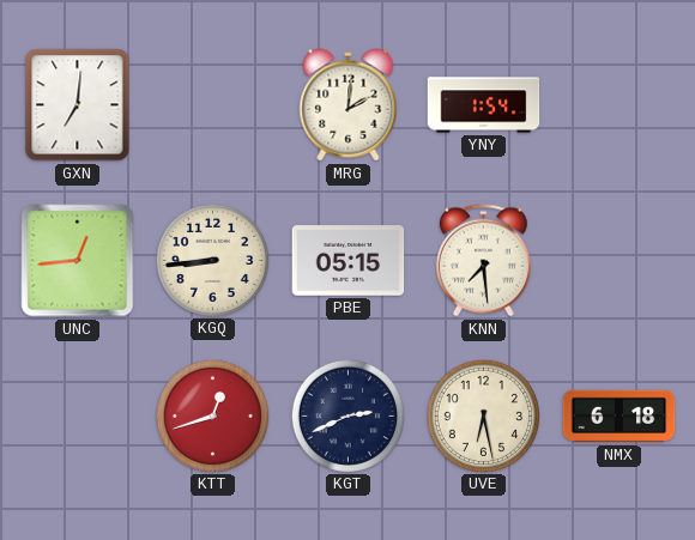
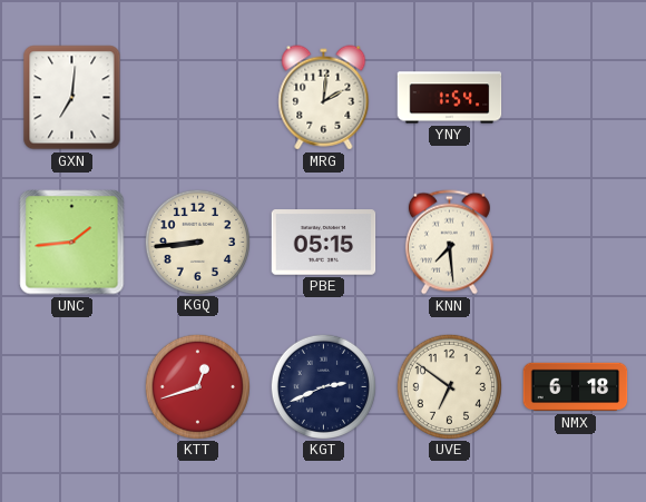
UNC: 12:44 -> 1:44 (72, 243)
UVE: 6:28 -> 6:51 (449, 386)
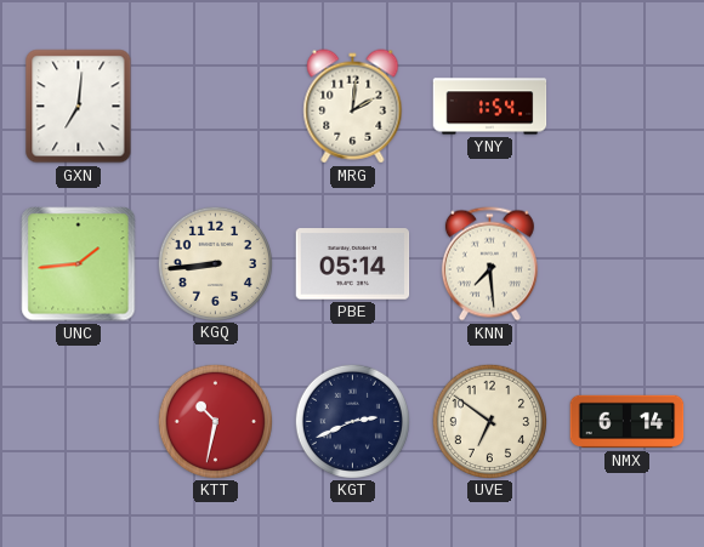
PBE: 05:15 -> 05:14 (353, 264)
KTT: 12:42 -> 10:32 (215, 421)
NMX: 6:18 -> 6:14 (628, 422)
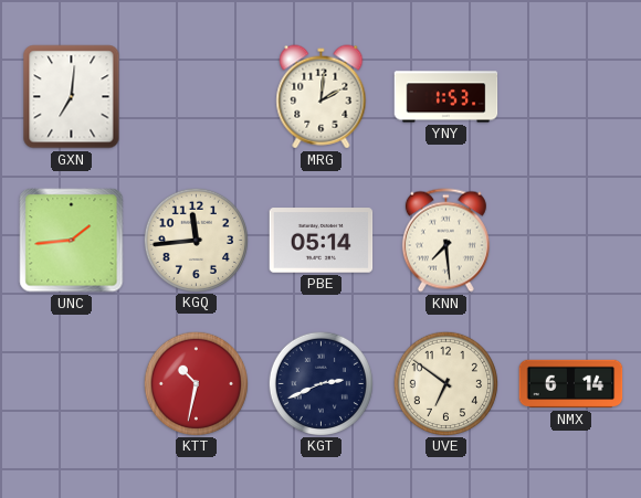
YNY: 1:54 -> 1:53 (446, 97)
KGQ: 8:44 -> 11:44 (196, 240)
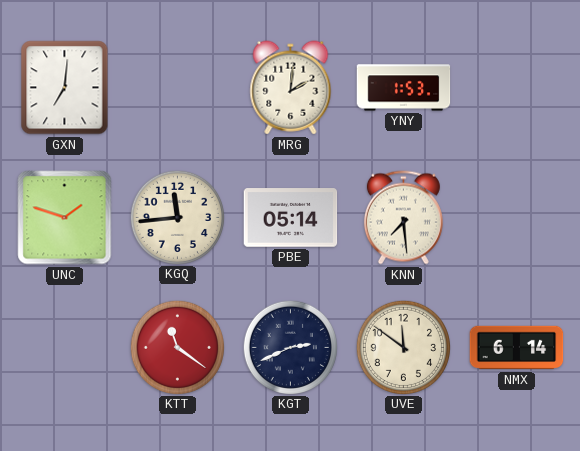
UNC: 1:44 -> 1:48 (65, 218)
KTT: 10:32 -> 11:21 (177, 347)
UVE: 6:51 -> 11:51 (403, 347)
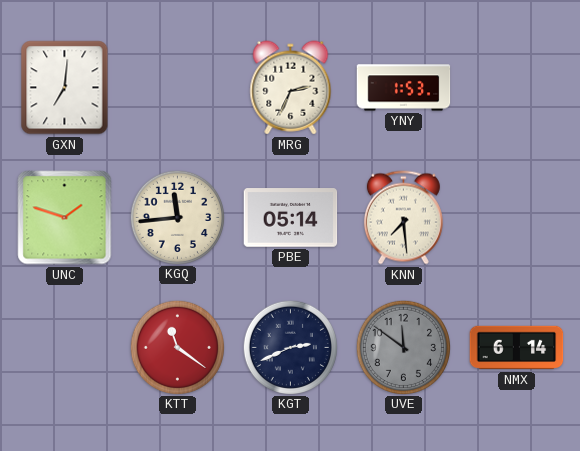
MRG: 2:01 -> 2:34 (291, 88)
UVE dial: cream -> grey (403, 347)
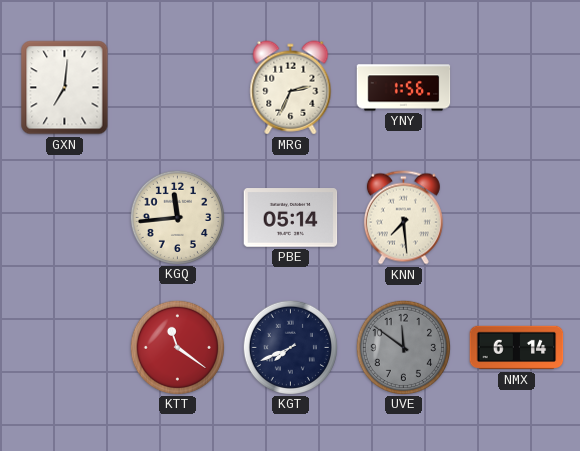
YNY: 1:53 -> 1:56 (404, 88)
UNC: 1:48 -> none (65, 218)
KGT: 2:41 -> 7:41 (290, 347)
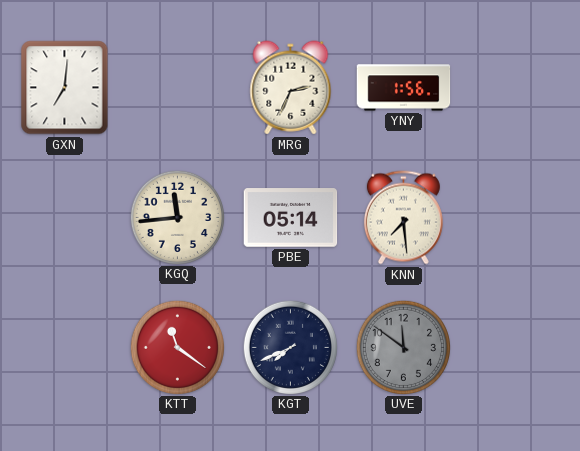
NMX: 6:14 -> none (517, 348)
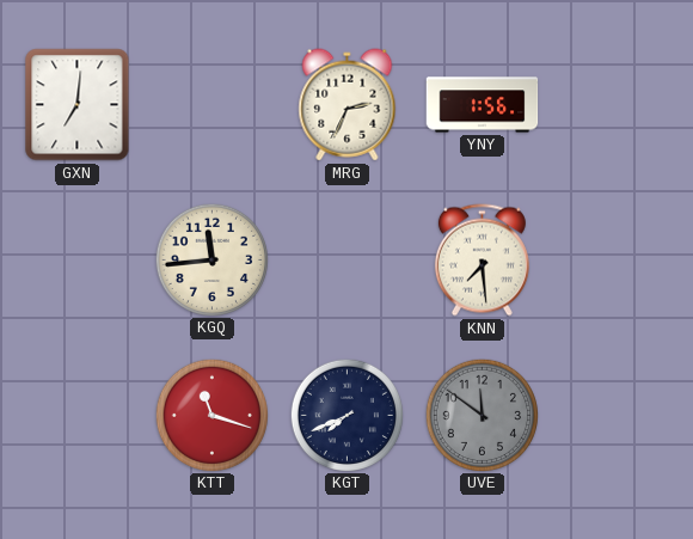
PBE: 05:14 -> none (291, 218)
KTT: 11:21 -> 11:18 (211, 415)
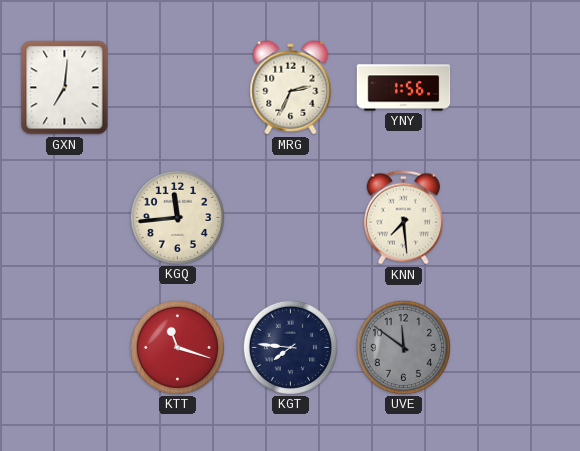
KGT: 7:41 -> 7:46 (290, 347)
